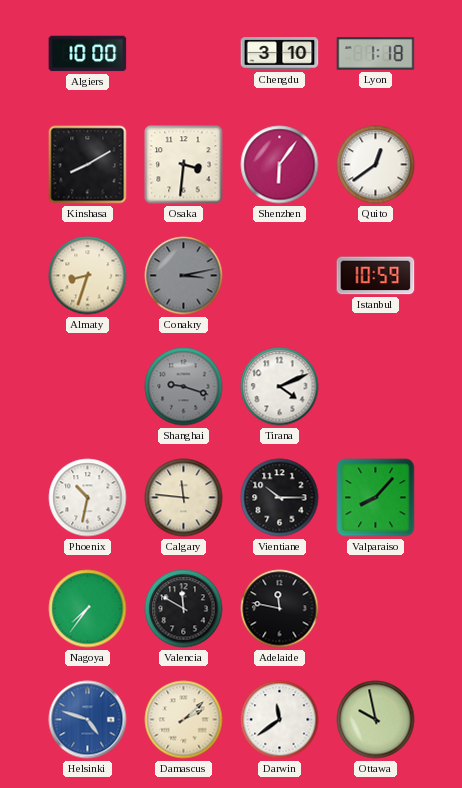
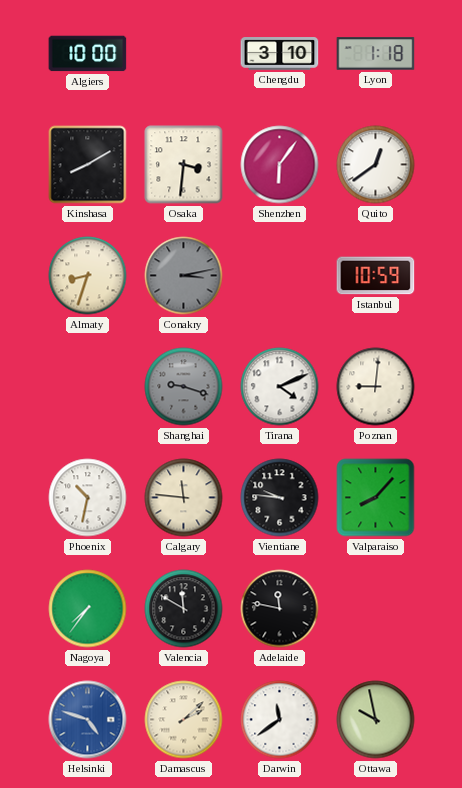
Poznan: none -> 9:01 (376, 387)
Vientiane: 10:15 -> 9:46 (280, 498)
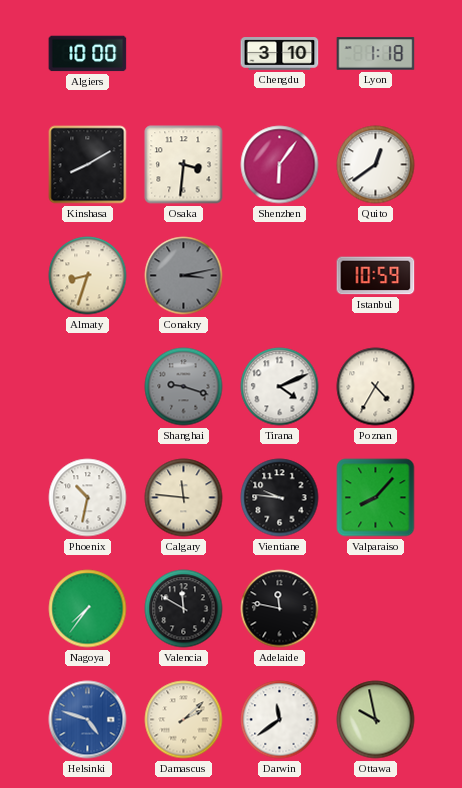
Poznan: 9:01 -> 4:35 (376, 387)
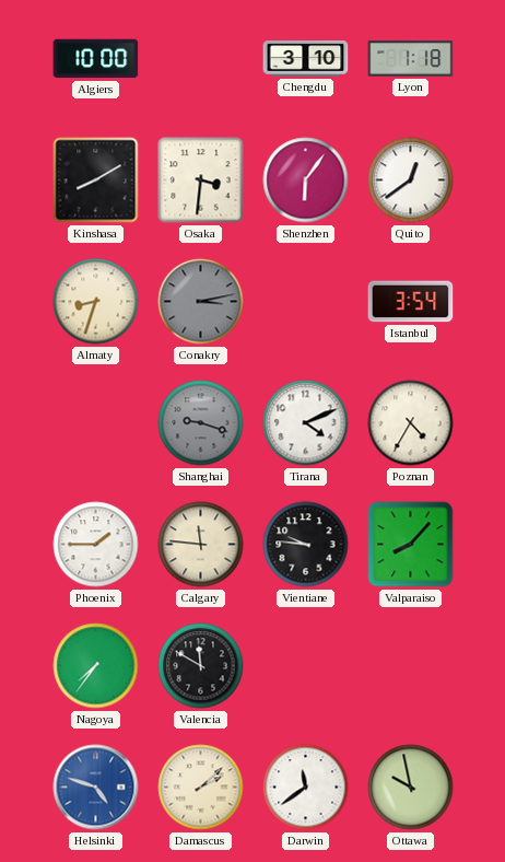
Istanbul: 10:59 -> 3:54 (411, 302)
Phoenix: 10:32 -> 1:45 (96, 545)
Adelaide: 11:47 -> none (280, 609)
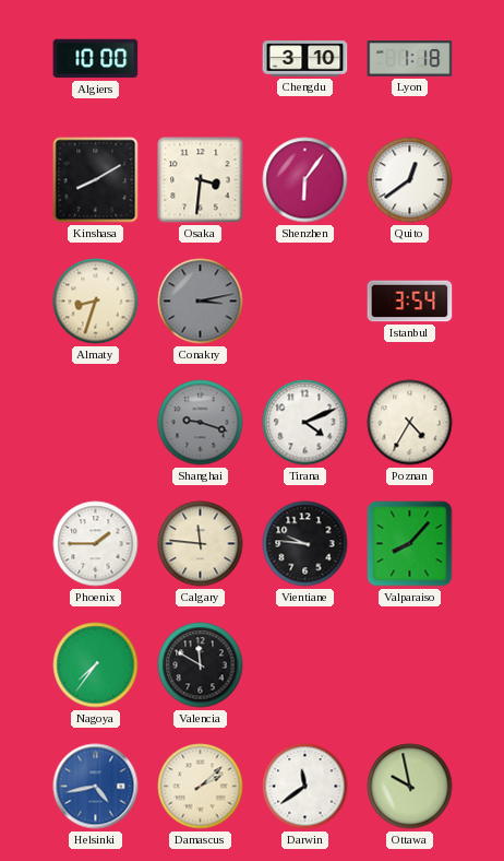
Helsinki: 4:48 -> 4:43 (96, 787)
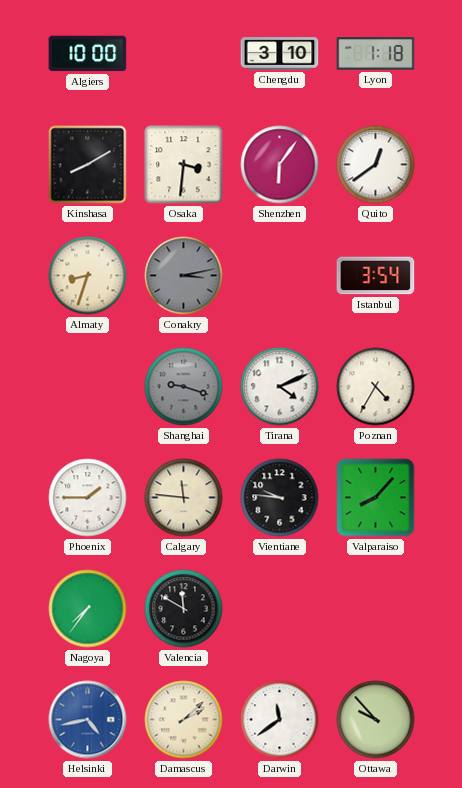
Ottawa: 9:58 -> 9:53 (376, 720)
